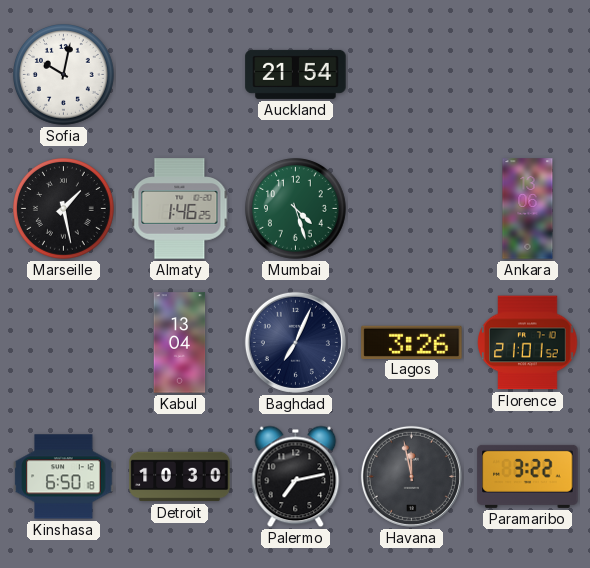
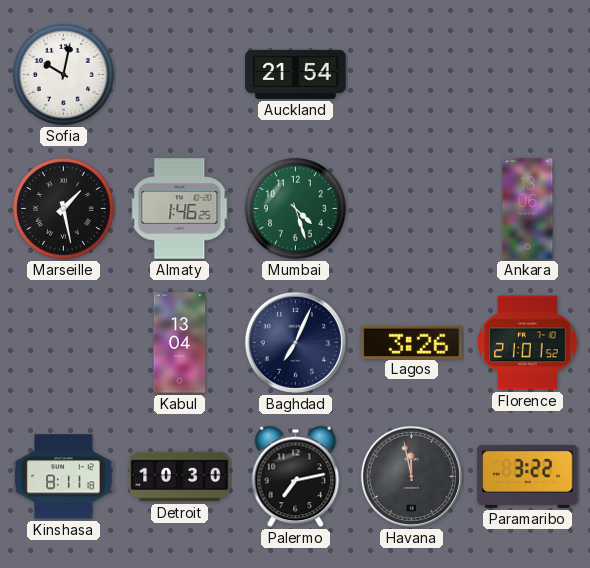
Kinshasa: 6:50 -> 8:11 (64, 477)
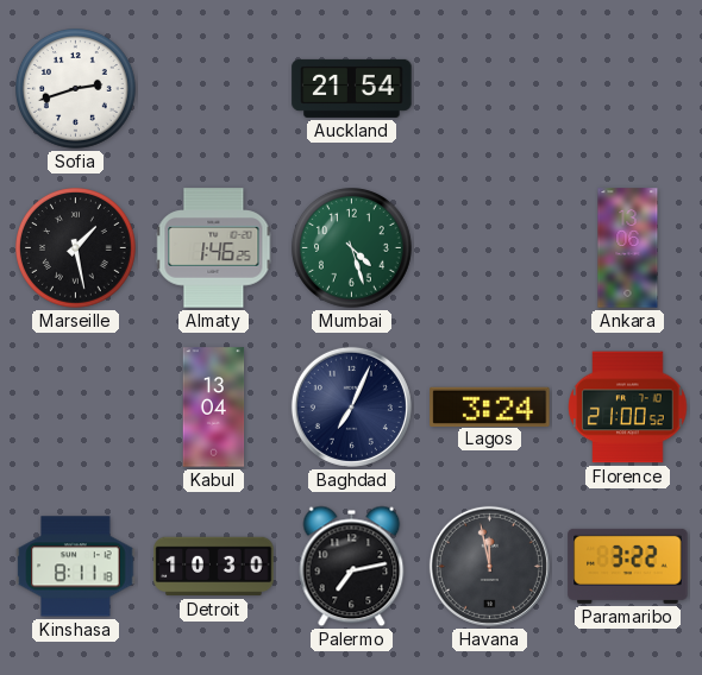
Sofia: 10:02 -> 2:42 (76, 89)
Lagos: 3:26 -> 3:24 (490, 406)
Florence: 21:01 -> 21:00 (628, 408)
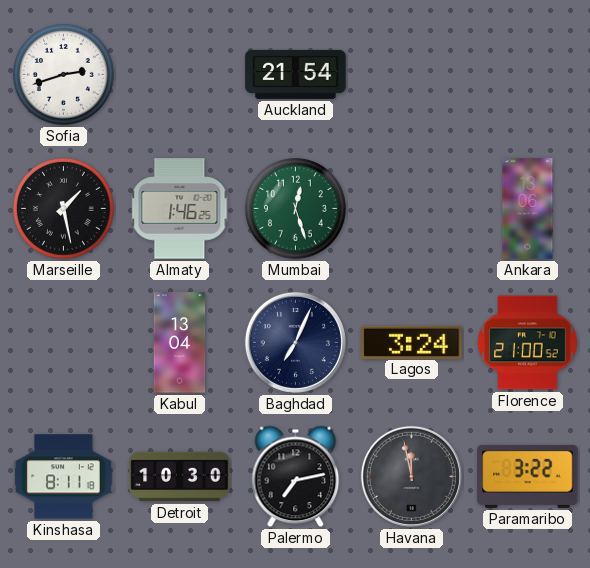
Mumbai: 4:27 -> 12:27 (296, 209)
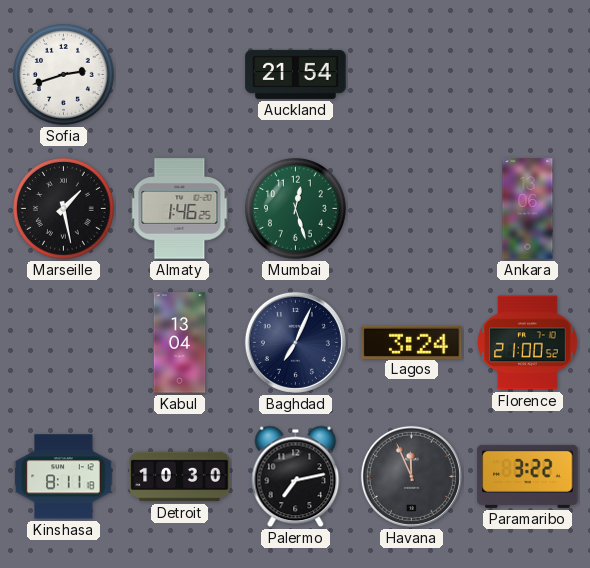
Havana: 11:58 -> 11:56 (411, 476)
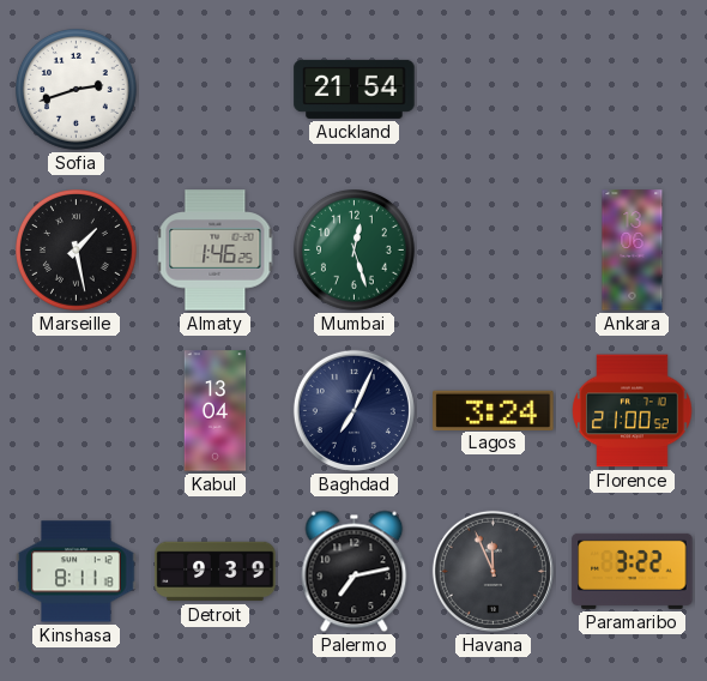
Detroit: 10:30 -> 9:39 (216, 572)
